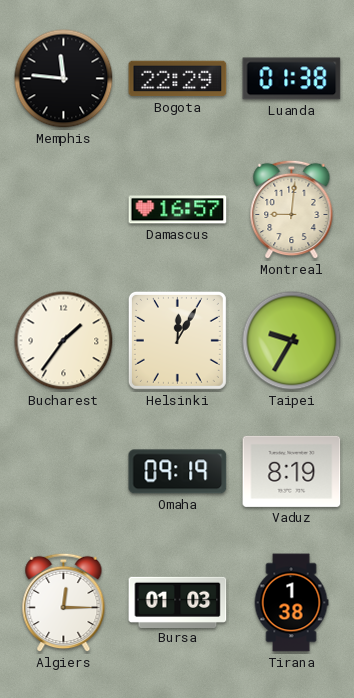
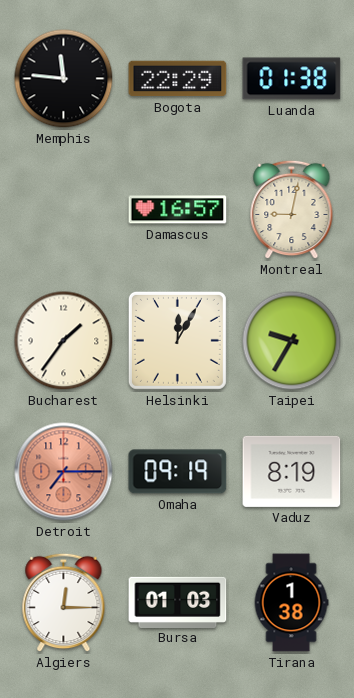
Montreal: 9:01 -> 9:02 (292, 210)
Detroit: none -> 7:15 (64, 472)
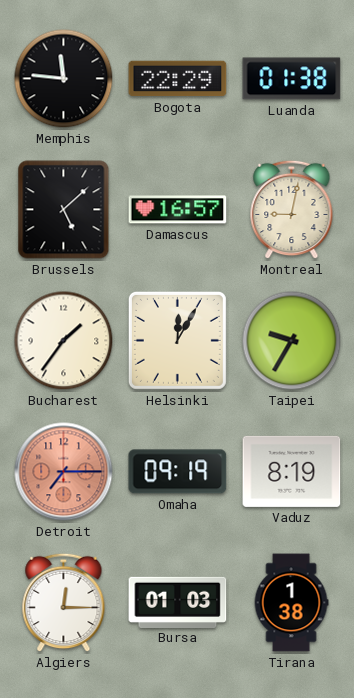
Brussels: none -> 5:08 (64, 210)
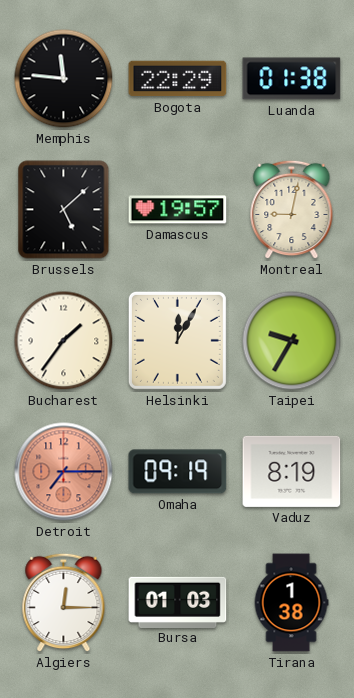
Damascus: 16:57 -> 19:57 (178, 210)
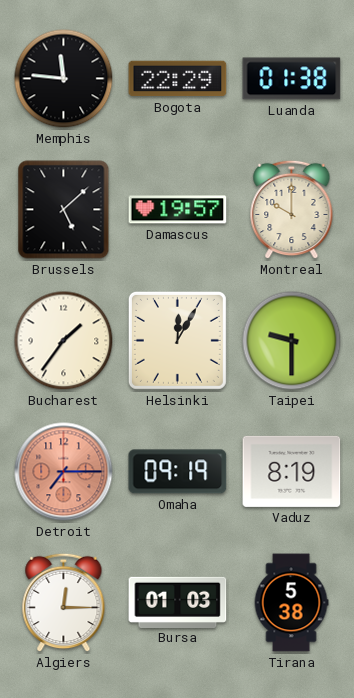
Montreal: 9:02 -> 10:00 (292, 210)
Taipei: 9:35 -> 9:30 (292, 341)
Tirana: 1:38 -> 5:38 (291, 603)
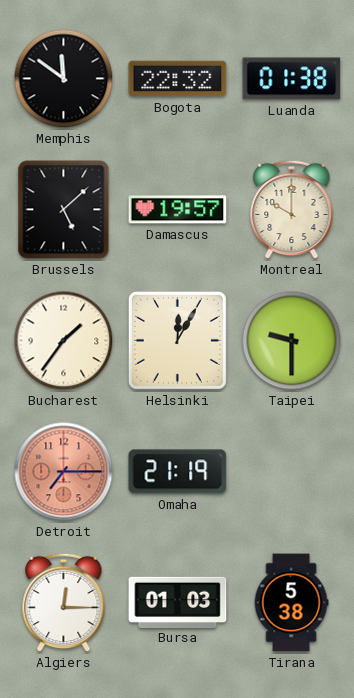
Memphis: 11:46 -> 11:51 (64, 79)
Bogota: 22:29 -> 22:32 (178, 79)
Omaha: 09:19 -> 21:19 (178, 472)
Vaduz: 8:19 -> none (292, 471)
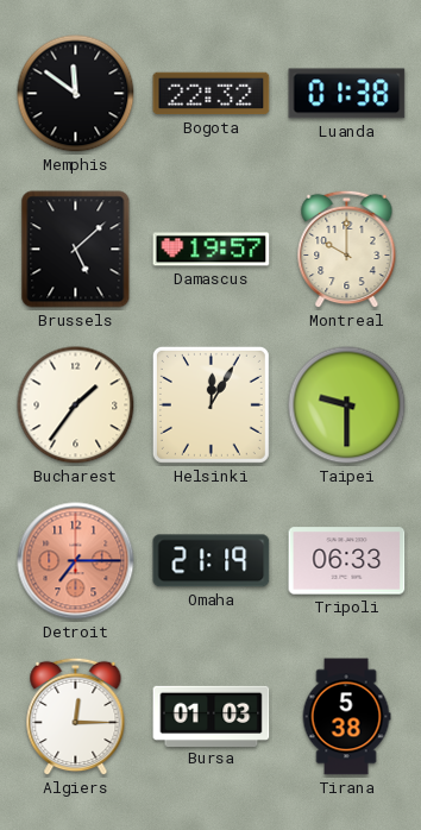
Tripoli: none -> 06:33 (347, 561)
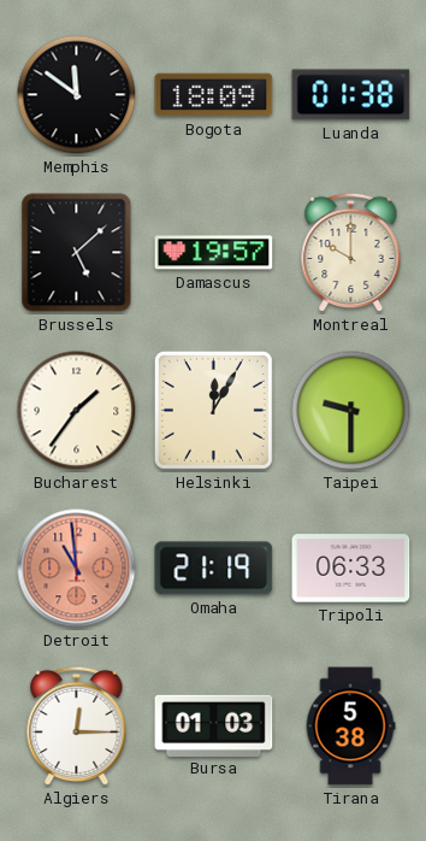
Bogota: 22:32 -> 18:09 (214, 95)
Detroit: 7:15 -> 10:59 (77, 569)
